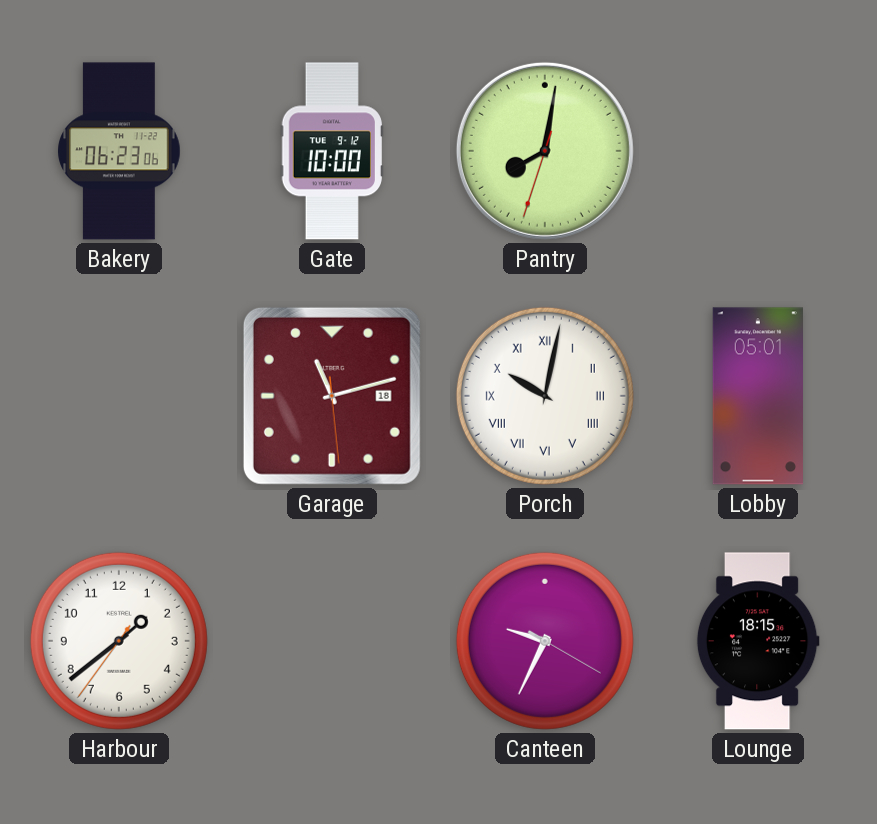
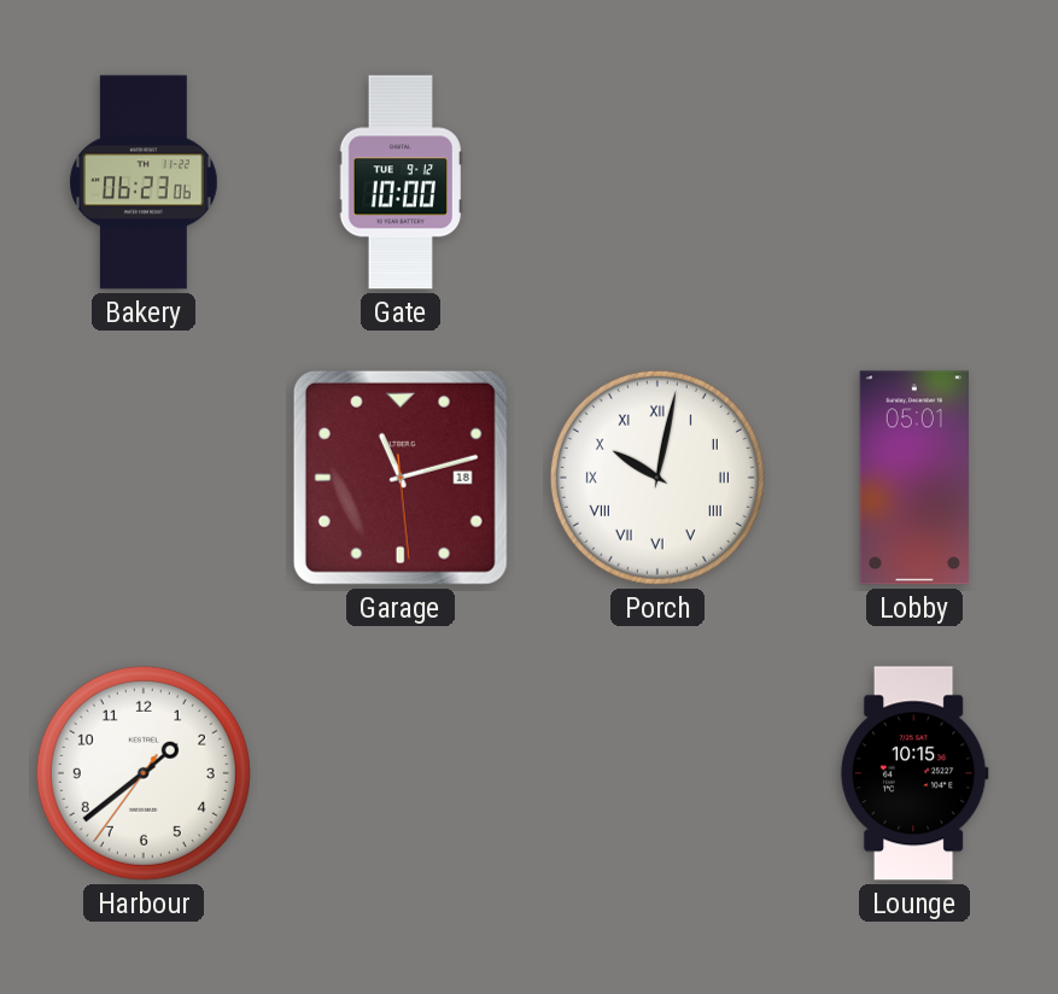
Pantry: 8:01 -> none (545, 151)
Canteen: 9:34 -> none (545, 641)
Lounge: 18:15 -> 10:15 (914, 773)
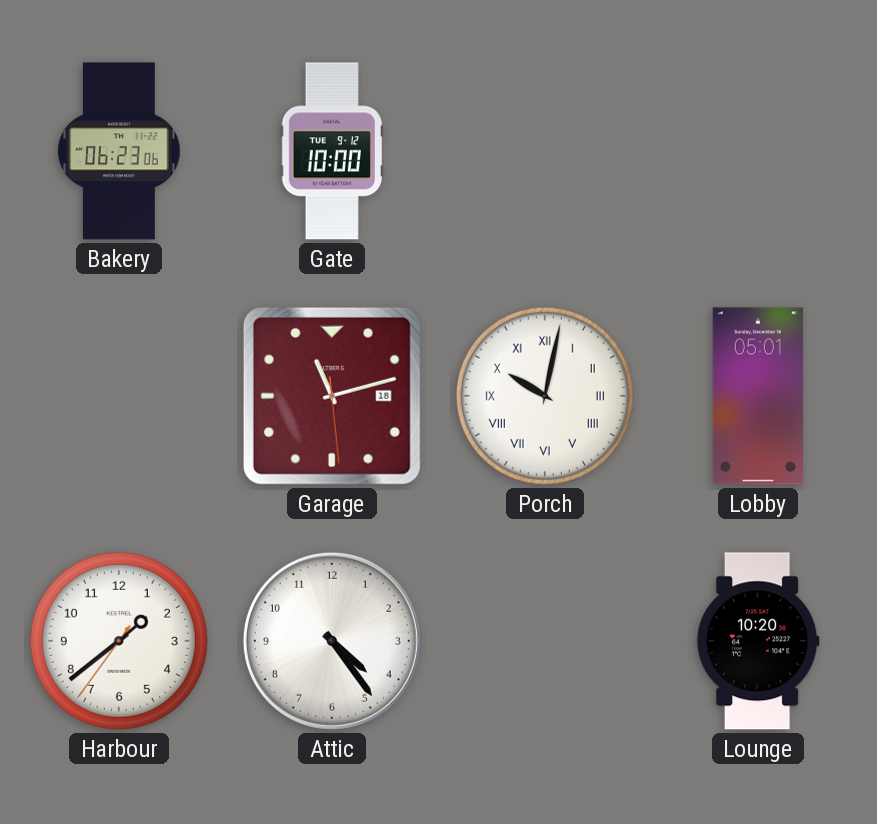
Attic: none -> 4:24 (332, 641)
Lounge: 10:15 -> 10:20 (758, 641)
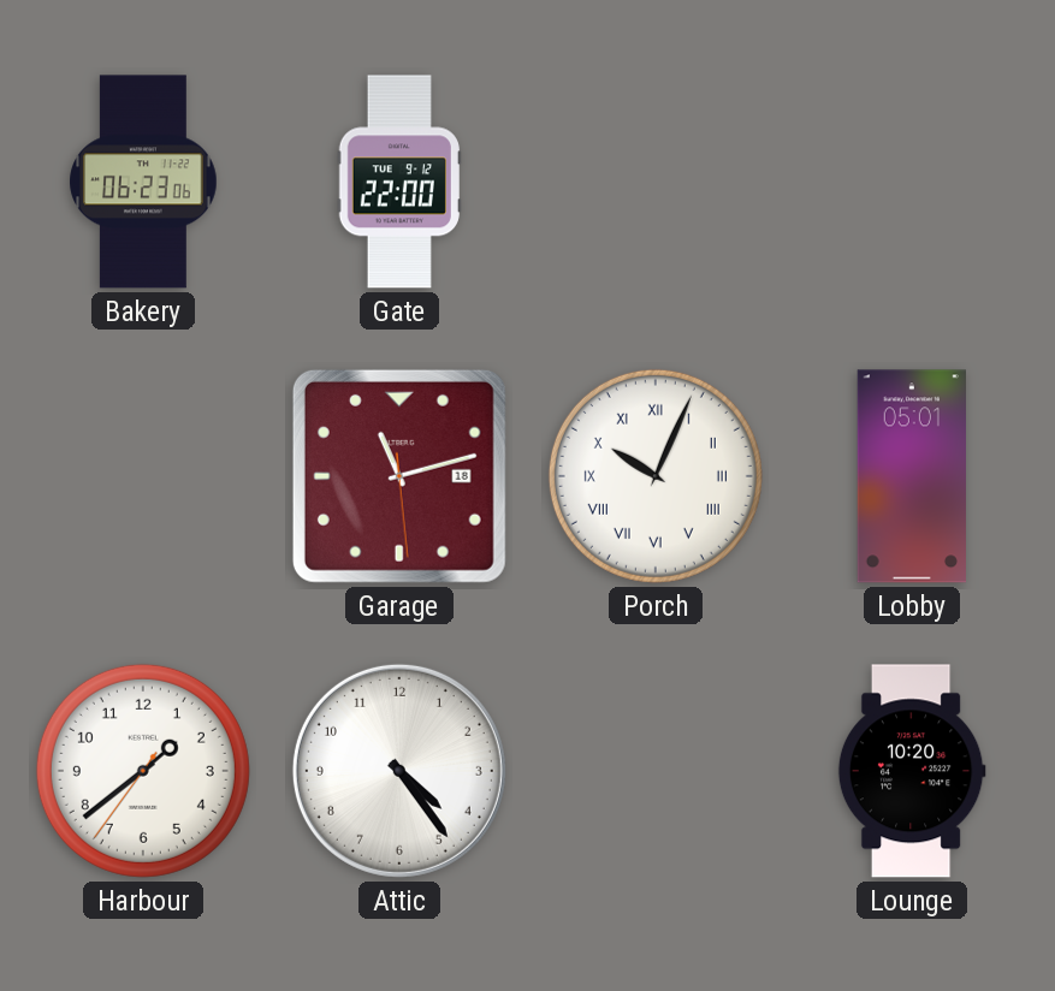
Gate: 10:00 -> 22:00 (399, 182)
Porch: 10:02 -> 10:04 (656, 476)
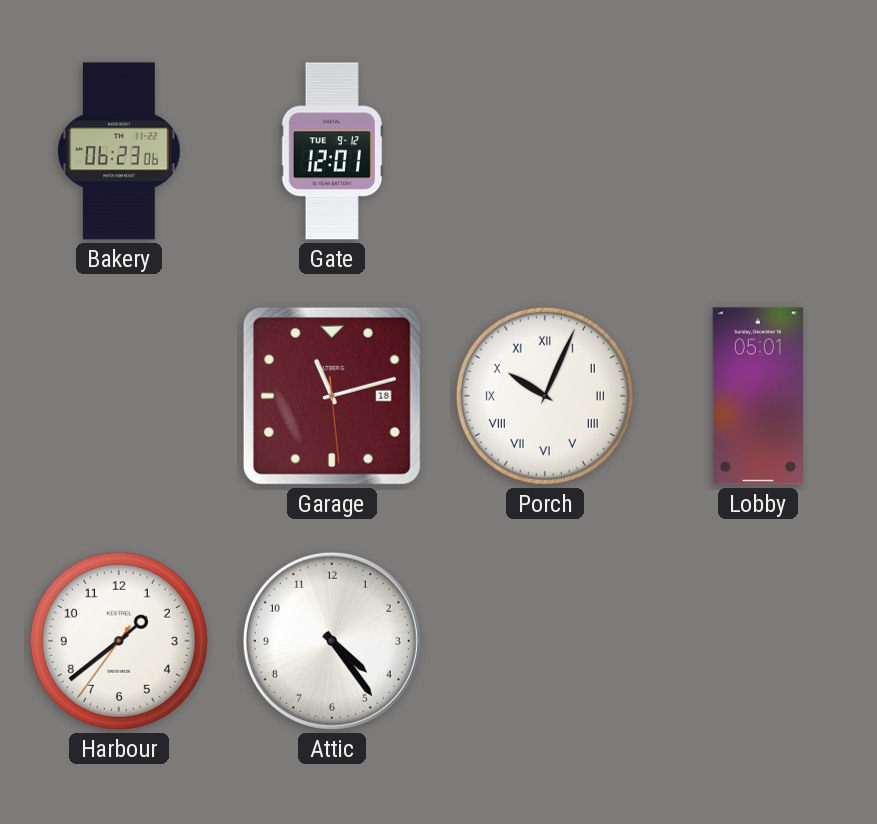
Gate: 22:00 -> 12:01 (332, 151)
Lounge: 10:20 -> none (912, 771)
